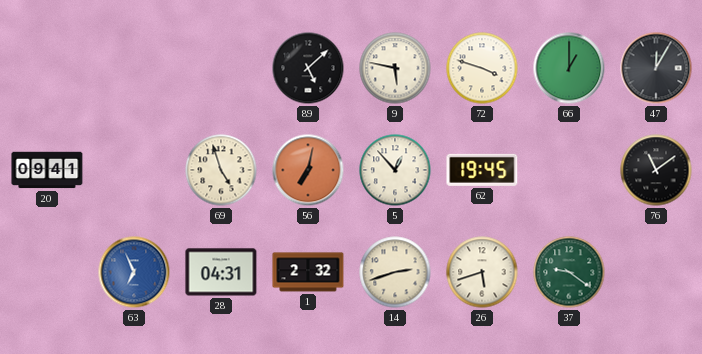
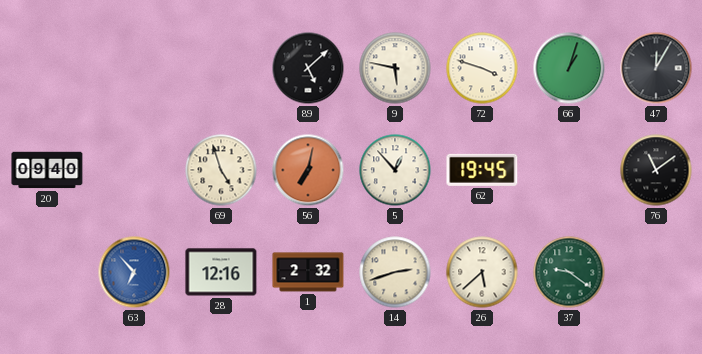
66: 1:00 -> 1:03 (569, 68)
20: 09:41 -> 09:40 (47, 170)
63: 6:56 -> 6:53 (134, 272)
28: 04:31 -> 12:16 (221, 272)
26: 5:42 -> 5:38 (482, 272)
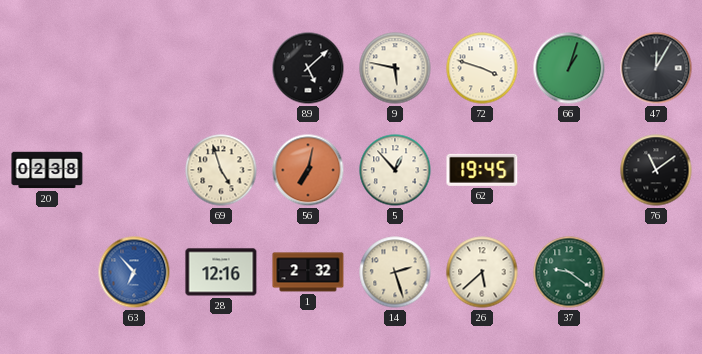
20: 09:40 -> 02:38 (47, 170)
14: 2:42 -> 2:27 (395, 272)
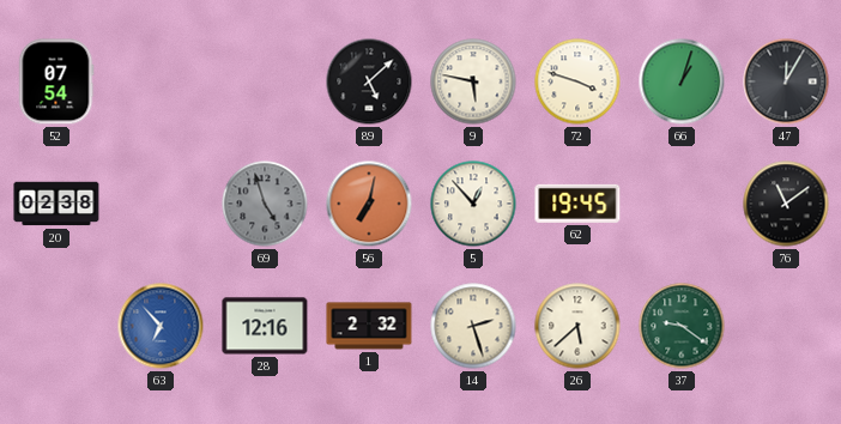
52: none -> 07:54 (56, 81)
69 dial: cream -> grey (265, 204)
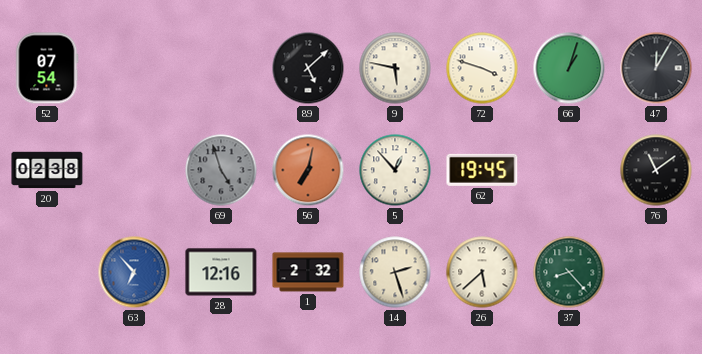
37: 9:21 -> 8:23 (569, 272)
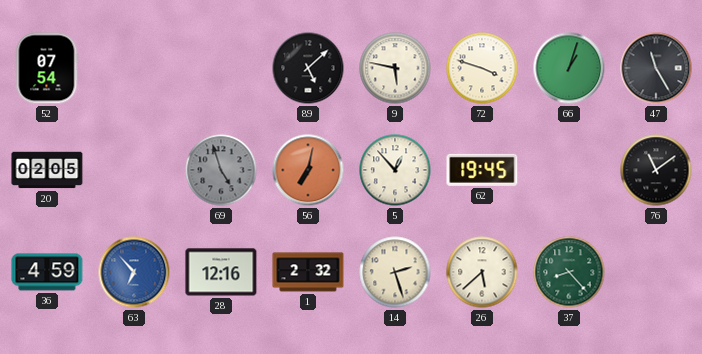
47: 12:05 -> 11:25 (656, 68)
20: 02:38 -> 02:05 (47, 170)
36: none -> 4:59 (47, 272)
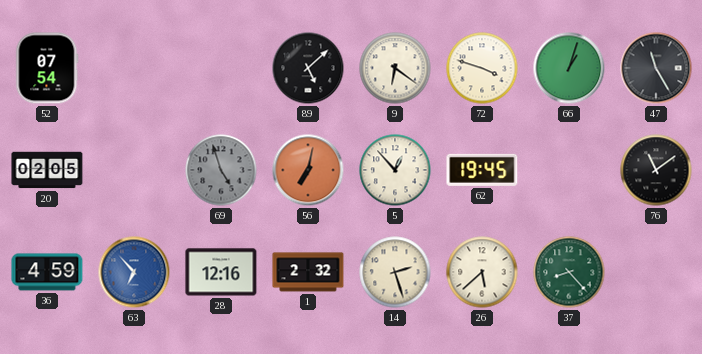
9: 5:47 -> 6:21 (395, 68)
